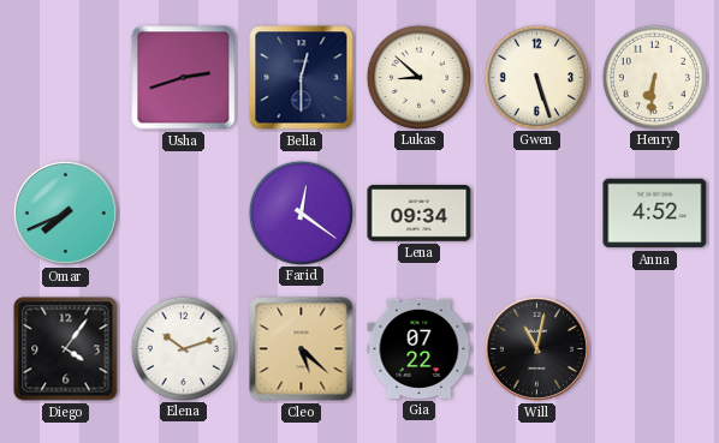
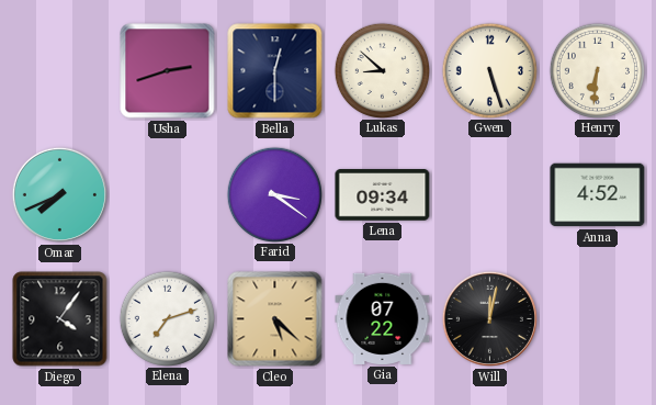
Farid: 12:21 -> 3:21 (274, 194)
Elena: 10:12 -> 7:12 (167, 318)
Will: 11:02 -> 12:02 (489, 318)
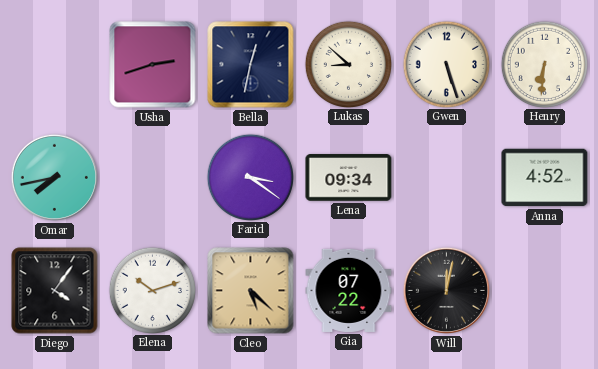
Bella: 12:30 -> 12:32 (251, 65)
Omar: 7:41 -> 7:43 (54, 177)
Elena: 7:12 -> 10:12 (152, 290)
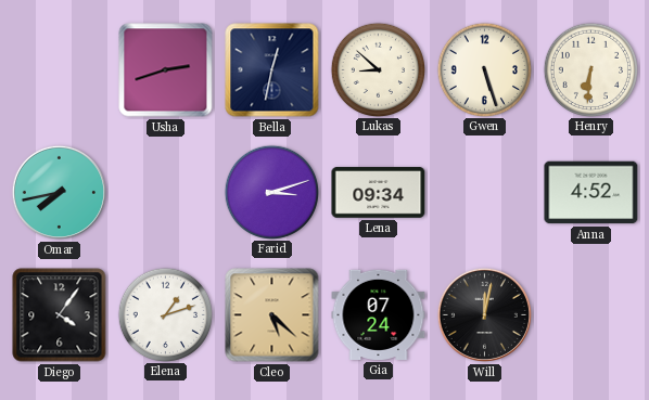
Farid: 3:21 -> 3:12 (271, 192)
Elena: 10:12 -> 1:12 (165, 314)
Gia: 07:22 -> 07:24 (379, 314)
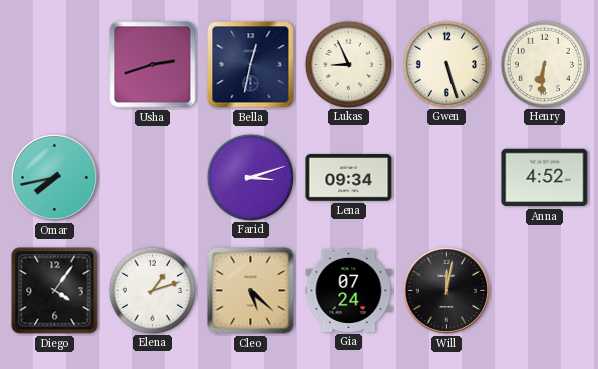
Lukas: 8:52 -> 8:56 (348, 64)
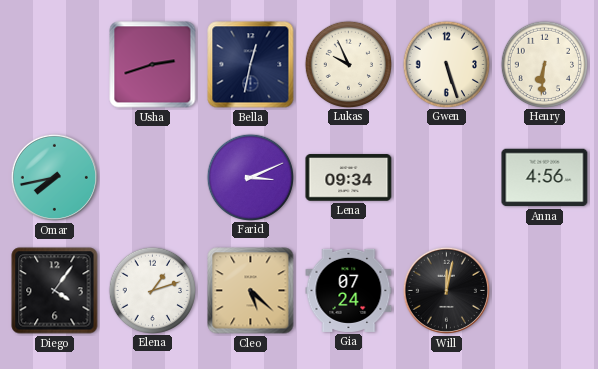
Lukas: 8:56 -> 9:56 (348, 64)
Farid: 3:12 -> 3:11 (250, 177)
Anna: 4:52 -> 4:56 (545, 178)
